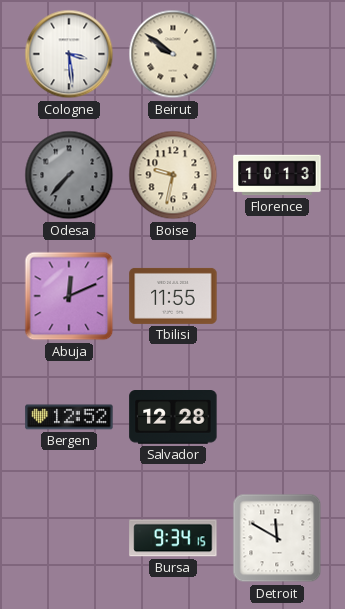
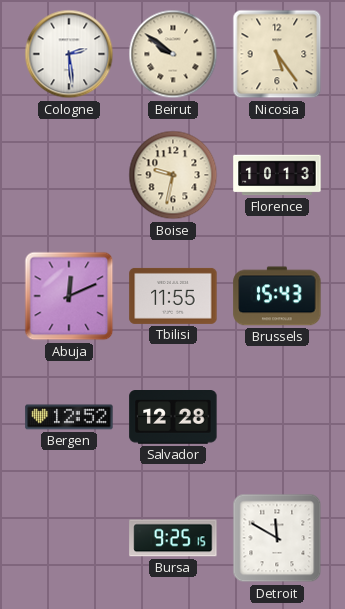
Cologne: 3:29 -> 2:29 (69, 54)
Nicosia: none -> 5:24 (277, 54)
Odesa: 7:37 -> none (69, 175)
Brussels: none -> 15:43 (277, 296)
Bursa: 9:34 -> 9:25 (173, 538)
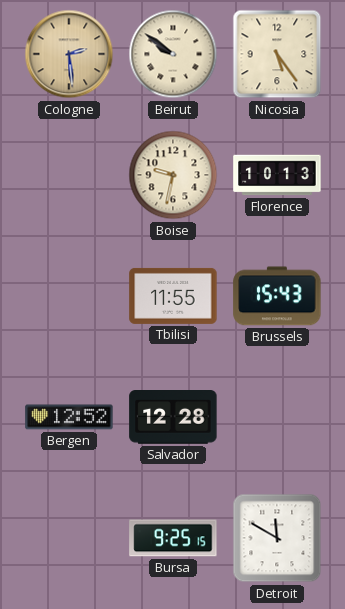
Cologne dial: white -> champagne (69, 54)
Abuja: 12:11 -> none (69, 296)
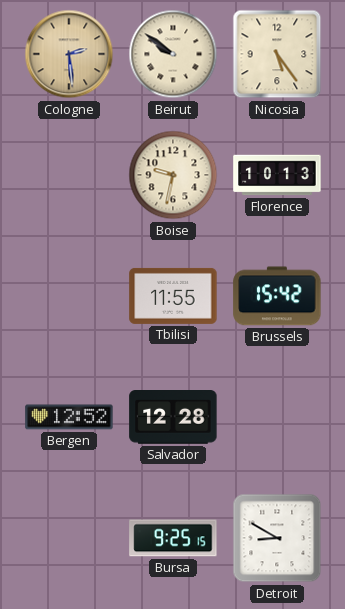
Brussels: 15:43 -> 15:42 (277, 296)
Detroit: 11:50 -> 8:50 (277, 538)
